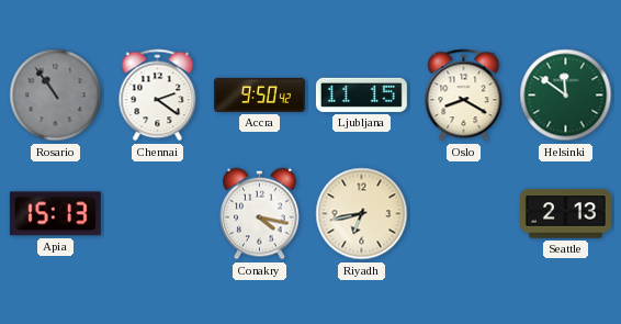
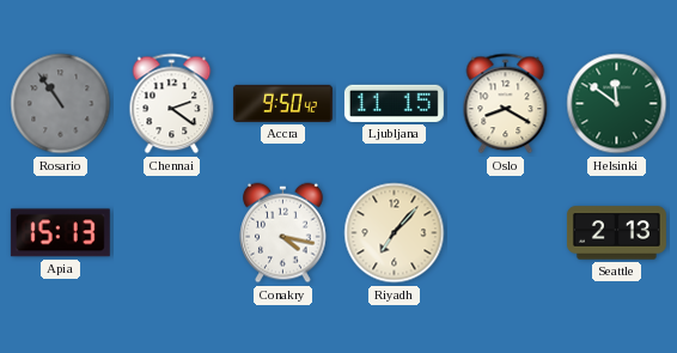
Riyadh: 6:43 -> 7:07 (395, 233)
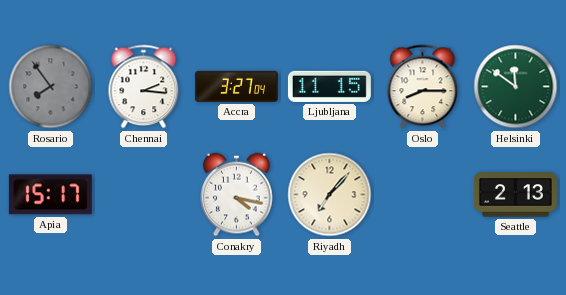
Rosario: 10:54 -> 7:54 (51, 87)
Chennai: 2:21 -> 2:16 (144, 87)
Accra: 9:50 -> 3:27 (236, 86)
Oslo: 8:20 -> 8:15 (423, 87)
Apia: 15:13 -> 15:17 (50, 195)
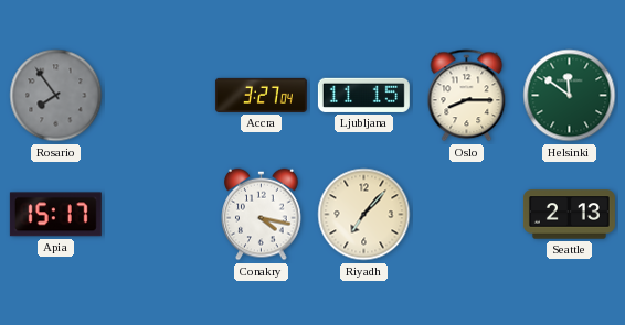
Chennai: 2:16 -> none (144, 87)
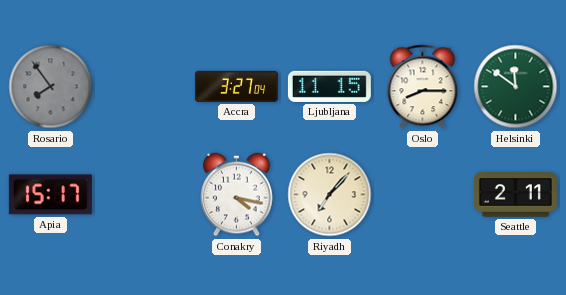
Seattle: 2:13 -> 2:11 (515, 195)
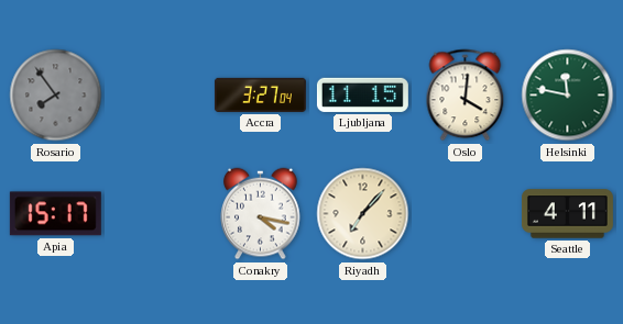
Oslo: 8:15 -> 4:01 (466, 96)
Helsinki: 11:51 -> 11:47 (568, 96)
Seattle: 2:11 -> 4:11 (567, 214)
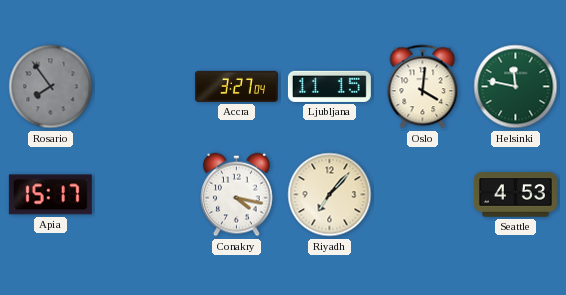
Seattle: 4:11 -> 4:53 (515, 195)
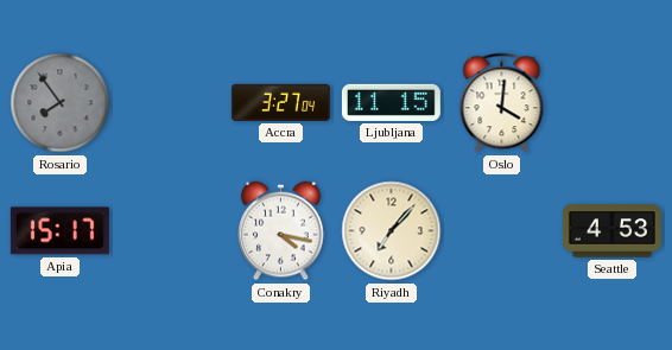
Helsinki: 11:47 -> none (516, 87)
